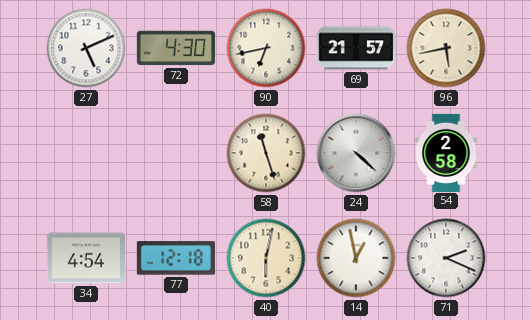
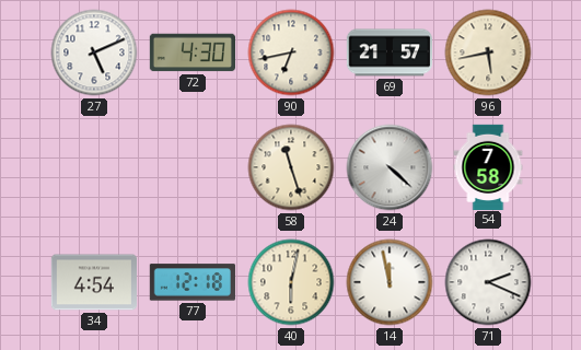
54: 2:58 -> 7:58 (488, 166)
14: 12:58 -> 11:58 (390, 282)
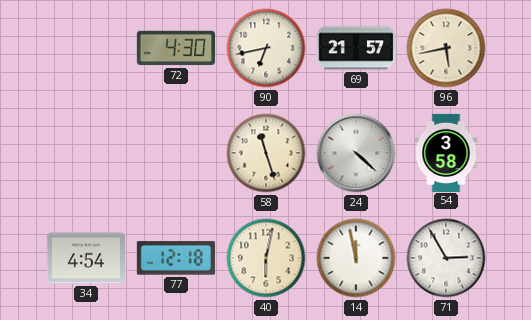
27: 5:11 -> none (94, 52)
54: 7:58 -> 3:58 (446, 152)
71: 2:19 -> 2:55 (446, 258)
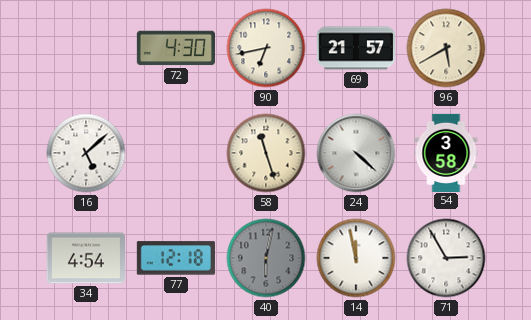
96: 5:43 -> 5:40 (446, 48)
16: none -> 5:08 (86, 153)
40 dial: cream -> grey (266, 258)
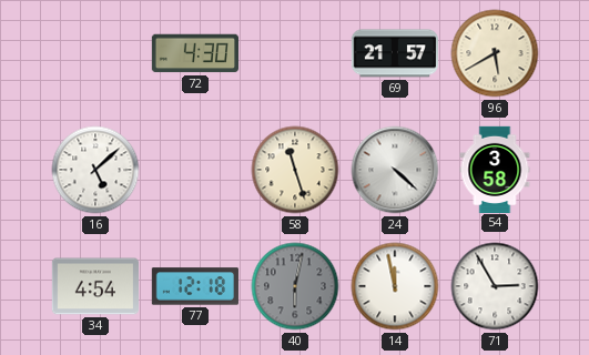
90: 6:43 -> none (266, 48)
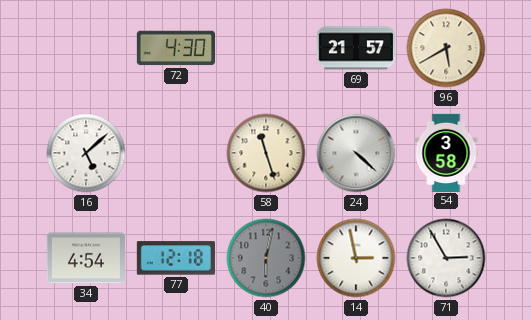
14: 11:58 -> 2:58 (356, 258)
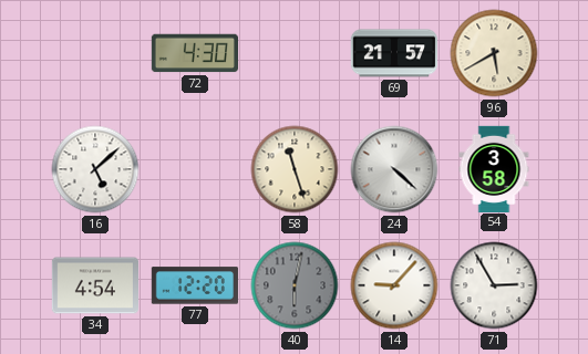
77: 12:18 -> 12:20 (195, 285)
14: 2:58 -> 9:07 (394, 285)
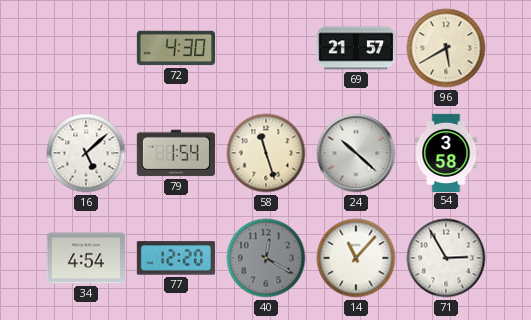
79: none -> 1:54 (176, 153)
24: 4:22 -> 10:22 (356, 153)
40: 6:02 -> 12:20 (266, 258)
14: 9:07 -> 11:07 (356, 258)
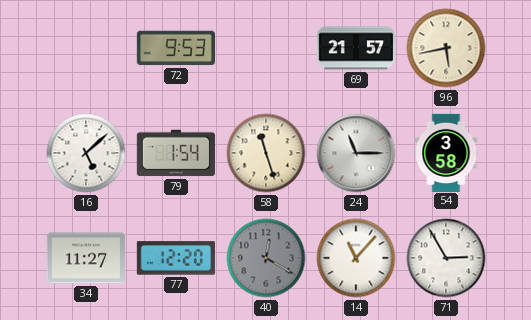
72: 4:30 -> 9:53 (175, 48)
96: 5:40 -> 5:43 (446, 48)
24: 10:22 -> 11:15 (356, 153)
34: 4:54 -> 11:27 (85, 258)
